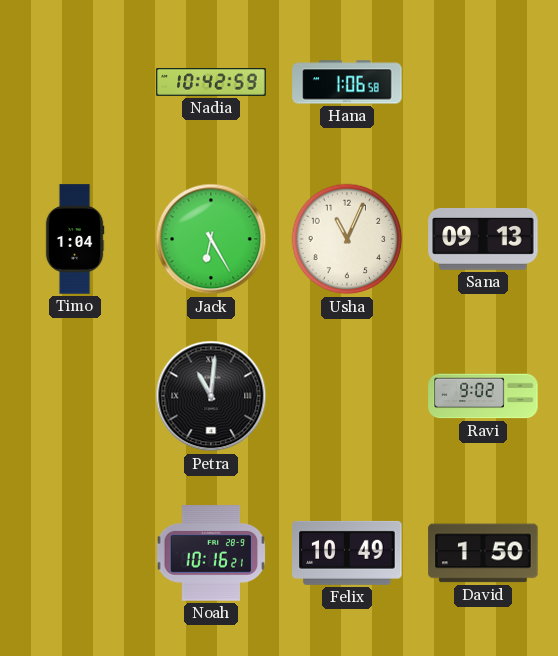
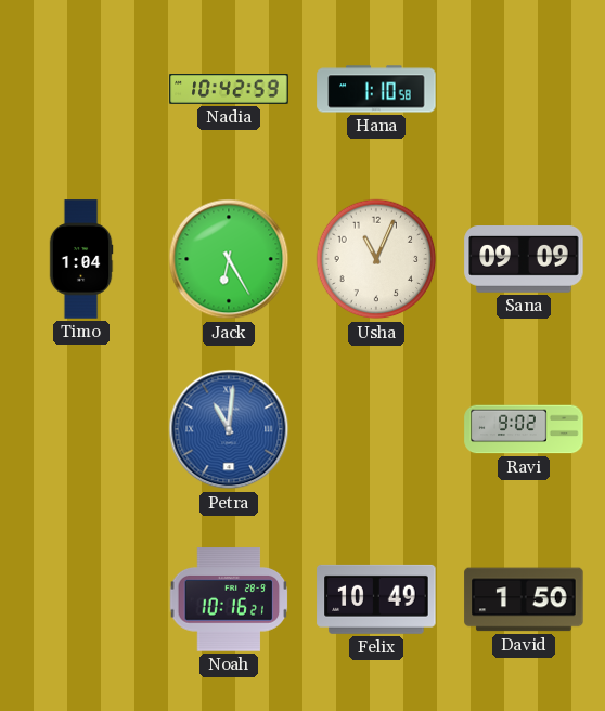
Hana: 1:06 -> 1:10 (376, 89)
Sana: 09:13 -> 09:09 (524, 260)
Petra dial: black -> blue (229, 429)
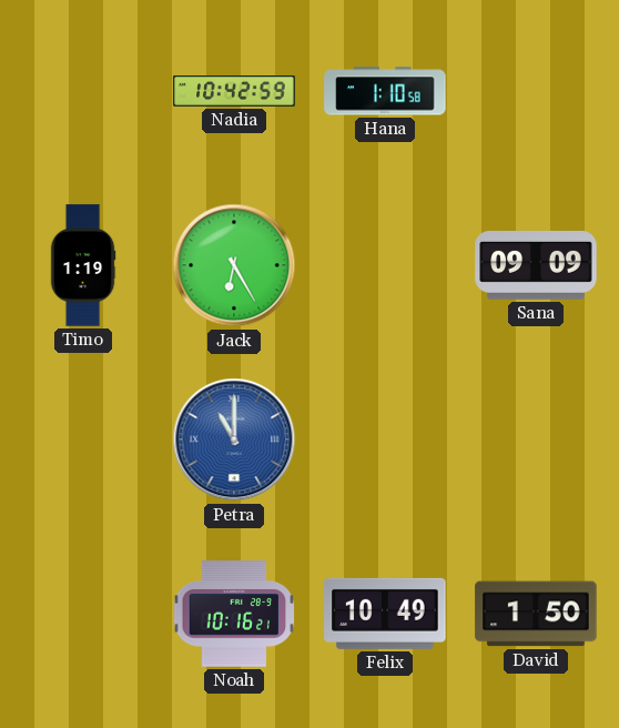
Timo: 1:04 -> 1:19 (83, 265)
Usha: 11:04 -> none (376, 259)
Petra: 11:01 -> 11:00 (234, 439)
Ravi: 9:02 -> none (524, 429)
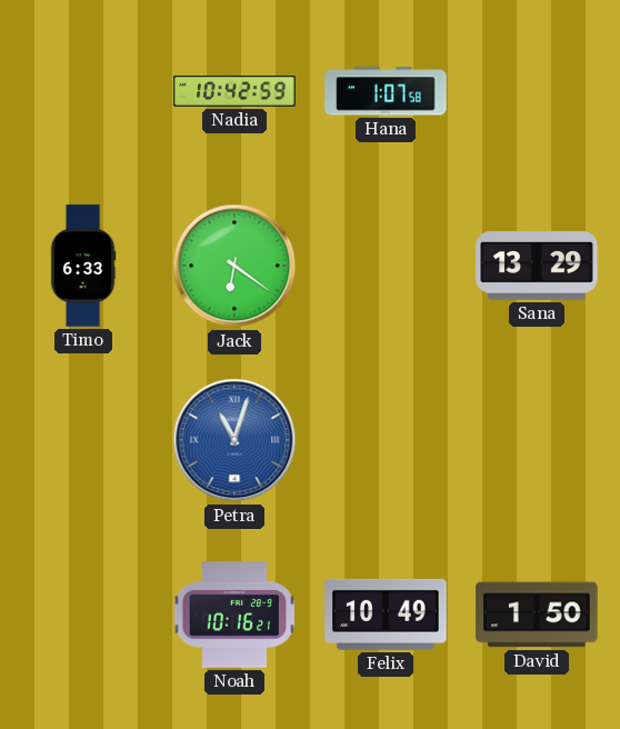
Hana: 1:10 -> 1:07 (386, 91)
Timo: 1:19 -> 6:33 (83, 266)
Jack: 6:25 -> 6:21 (234, 266)
Sana: 09:09 -> 13:29 (537, 267)
Petra: 11:00 -> 11:03 (234, 440)
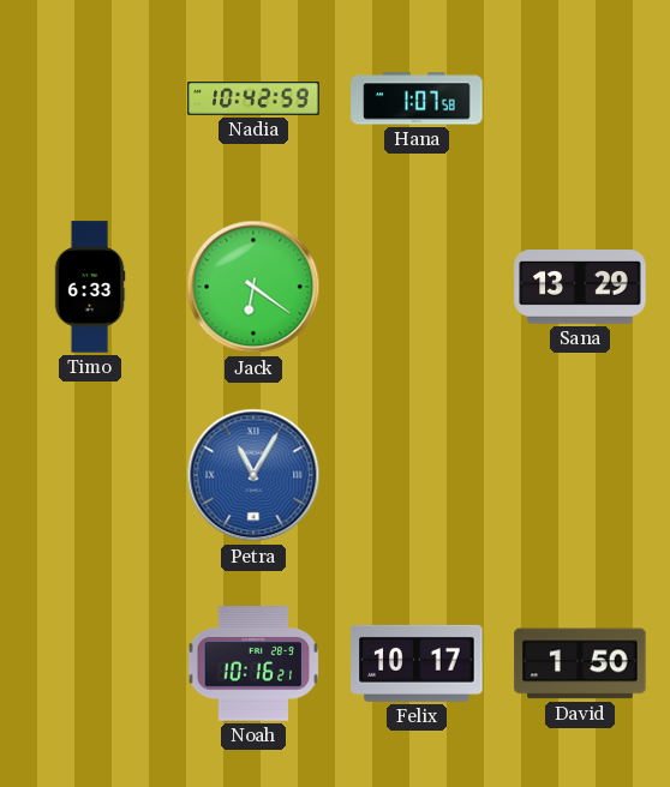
Petra: 11:03 -> 11:05 (253, 475)
Felix: 10:49 -> 10:17 (417, 663)
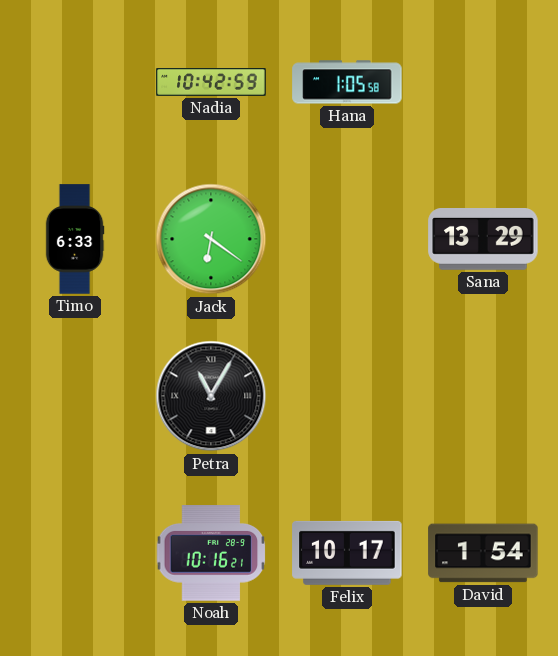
Hana: 1:07 -> 1:05 (347, 82)
Petra dial: blue -> black (211, 396)
David: 1:50 -> 1:54 (483, 553)
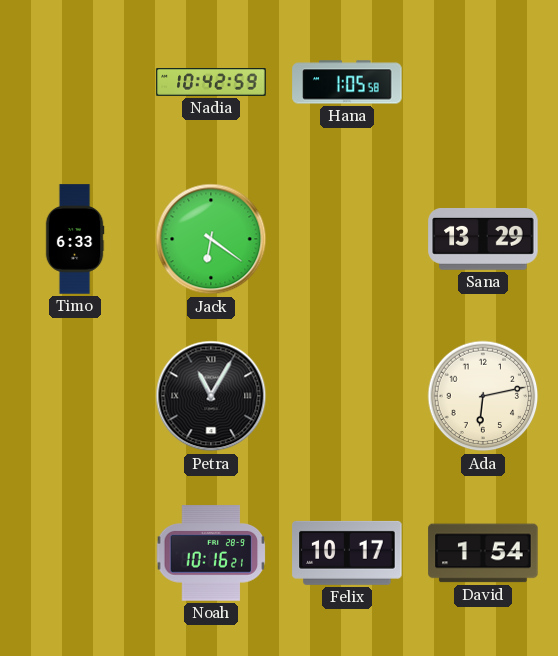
Ada: none -> 6:13 (483, 396)
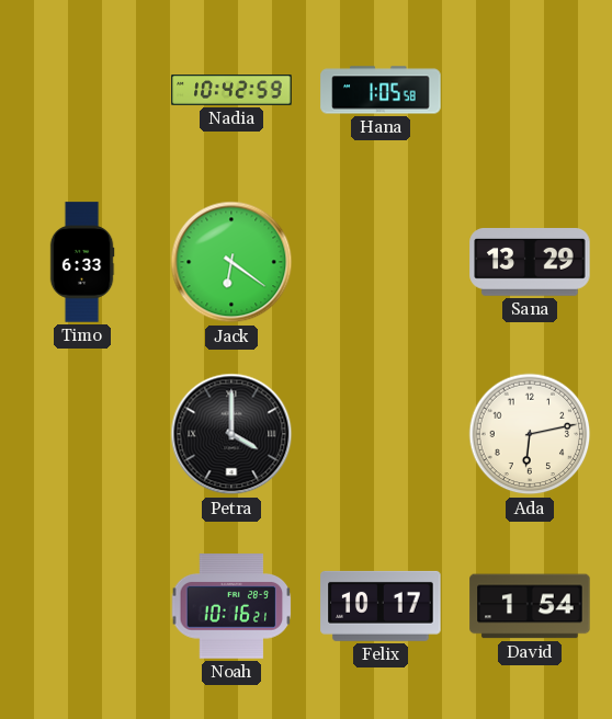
Petra: 11:05 -> 4:00 (231, 434)
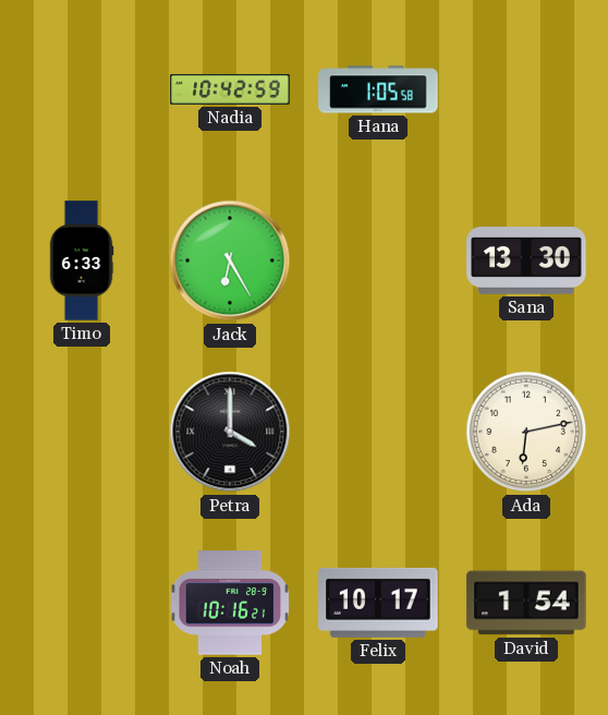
Jack: 6:21 -> 6:25 (230, 260)
Sana: 13:29 -> 13:30 (526, 262)
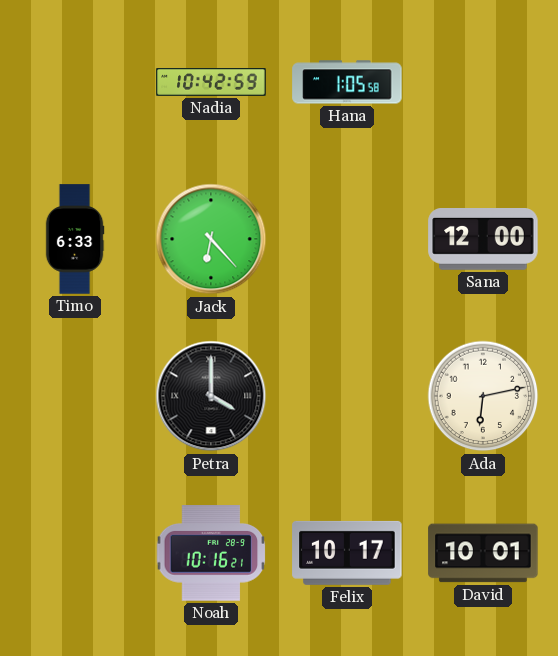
Jack: 6:25 -> 6:23 (211, 239)
Sana: 13:30 -> 12:00 (483, 240)
David: 1:54 -> 10:01 (483, 553)
